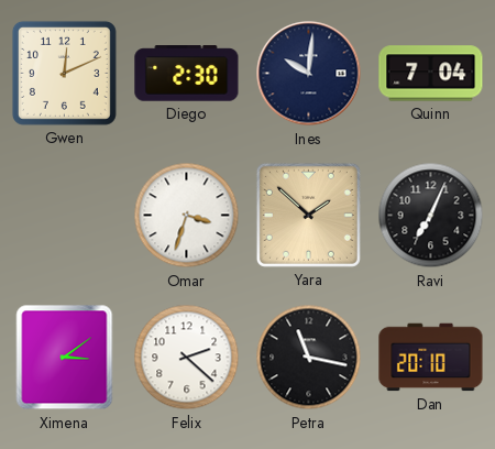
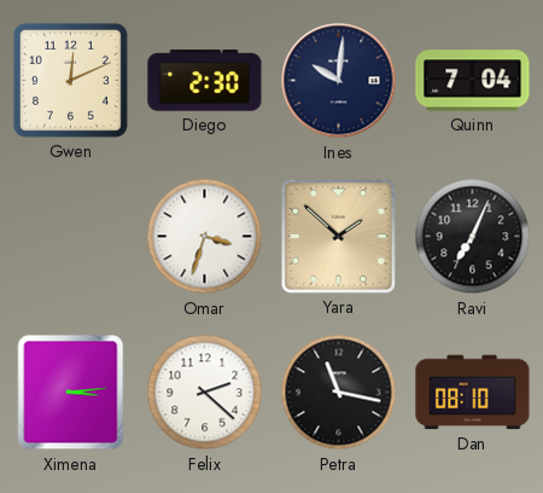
Ximena: 3:09 -> 3:14 (71, 393)
Dan: 20:10 -> 08:10 (473, 393)
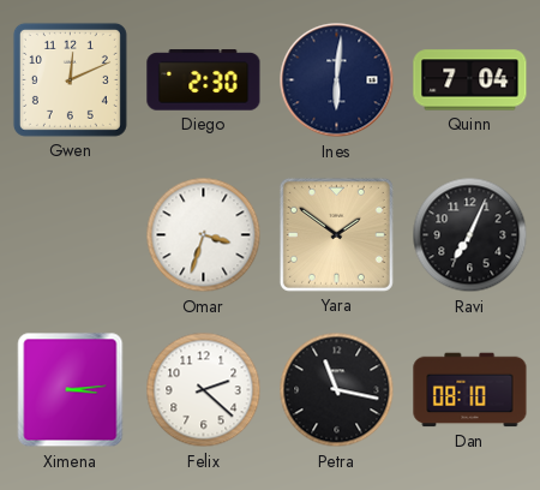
Ines: 10:01 -> 6:01 (337, 80)
Yara: 1:52 -> 1:51 (336, 234)
